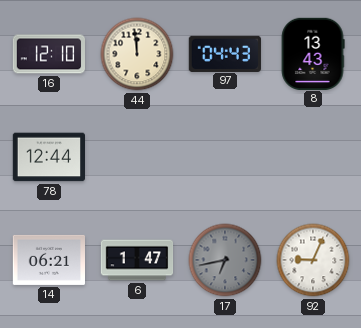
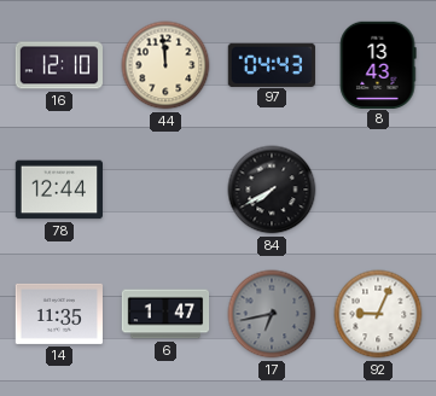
84: none -> 7:40 (272, 190)
14: 06:21 -> 11:35 (58, 314)
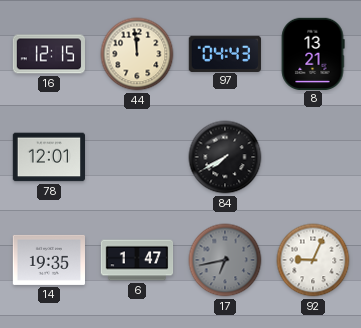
16: 12:10 -> 12:15 (48, 54)
8: 13:43 -> 13:21 (313, 53)
78: 12:44 -> 12:01 (48, 157)
14: 11:35 -> 19:35 (48, 260)
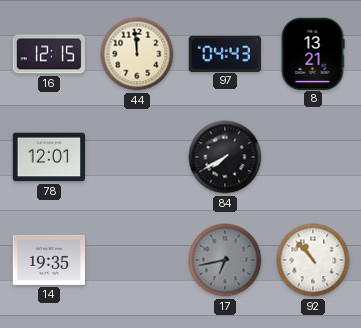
6: 1:47 -> none (137, 260)
92: 9:04 -> 10:53 (313, 260)
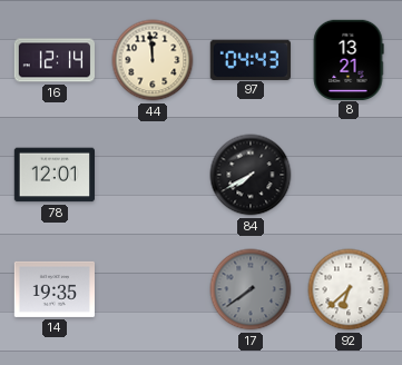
16: 12:15 -> 12:14 (53, 60)
17: 6:43 -> 7:39 (251, 289)
92: 10:53 -> 6:38 (349, 289)
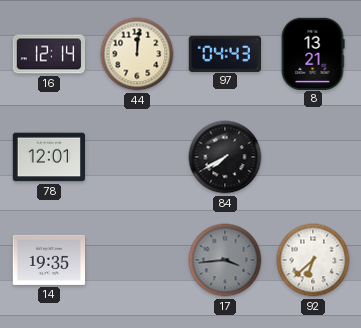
44: 11:59 -> 12:01 (137, 54)
17: 7:39 -> 3:44 (225, 260)
